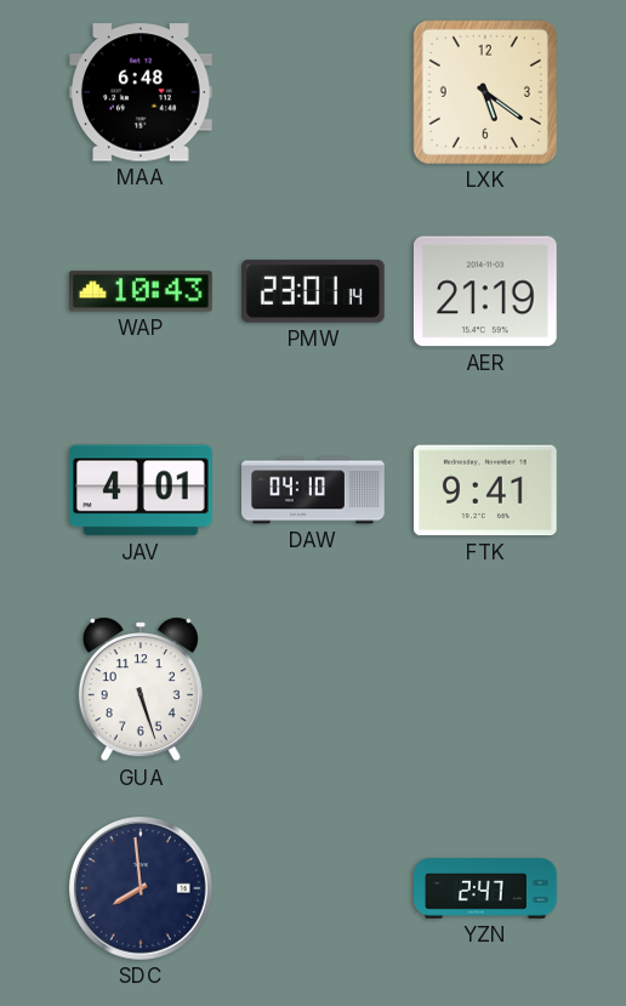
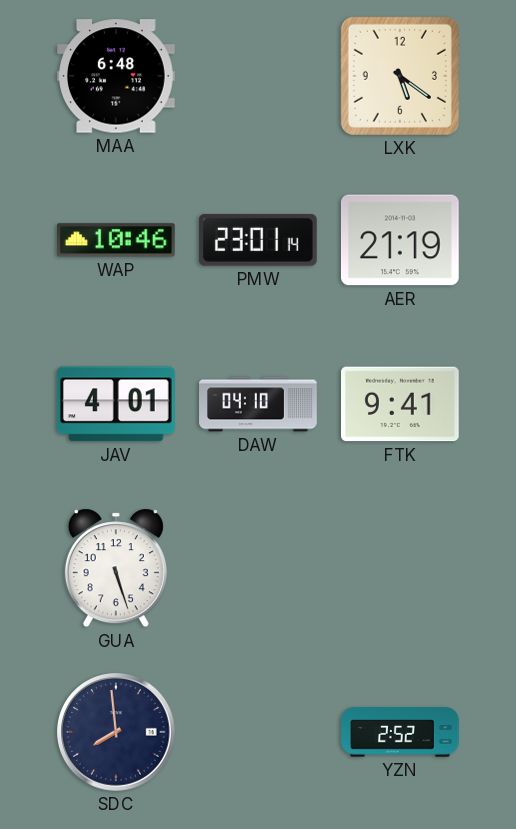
WAP: 10:43 -> 10:46 (117, 240)
YZN: 2:47 -> 2:52 (400, 732)
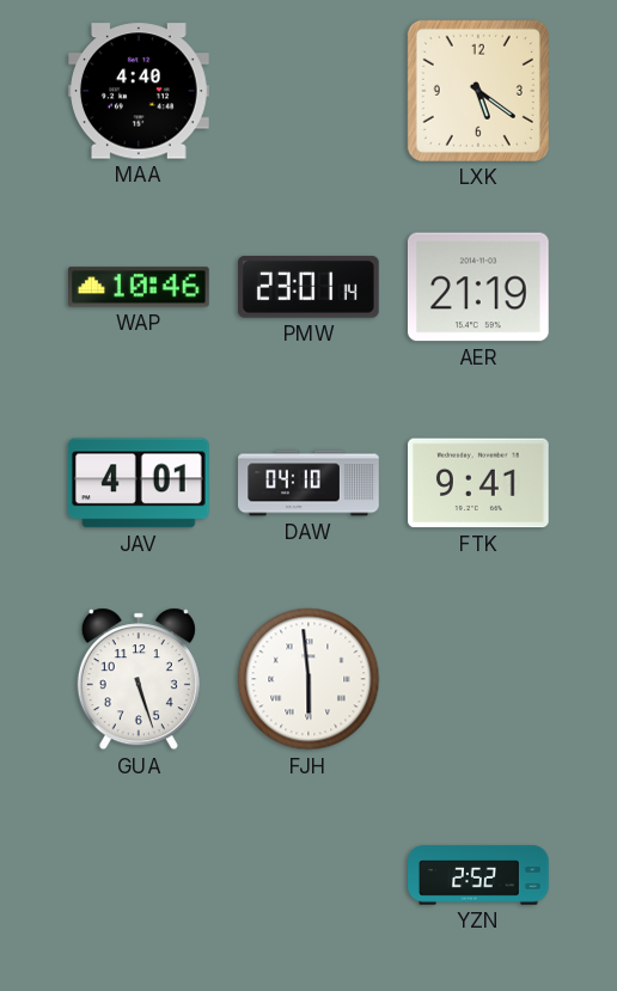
MAA: 6:48 -> 4:40 (140, 91)
FJH: none -> 5:59 (308, 679)
SDC: 7:59 -> none (117, 733)
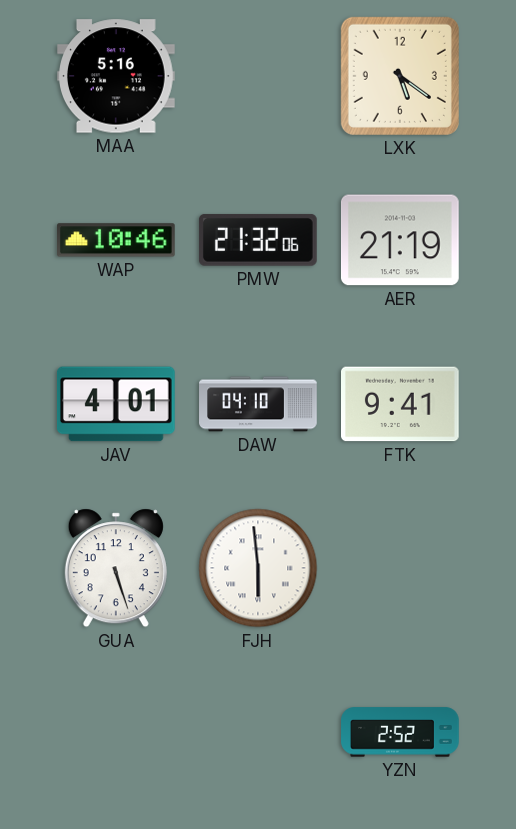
MAA: 4:40 -> 5:16 (117, 76)
PMW: 23:01 -> 21:32 (258, 240)
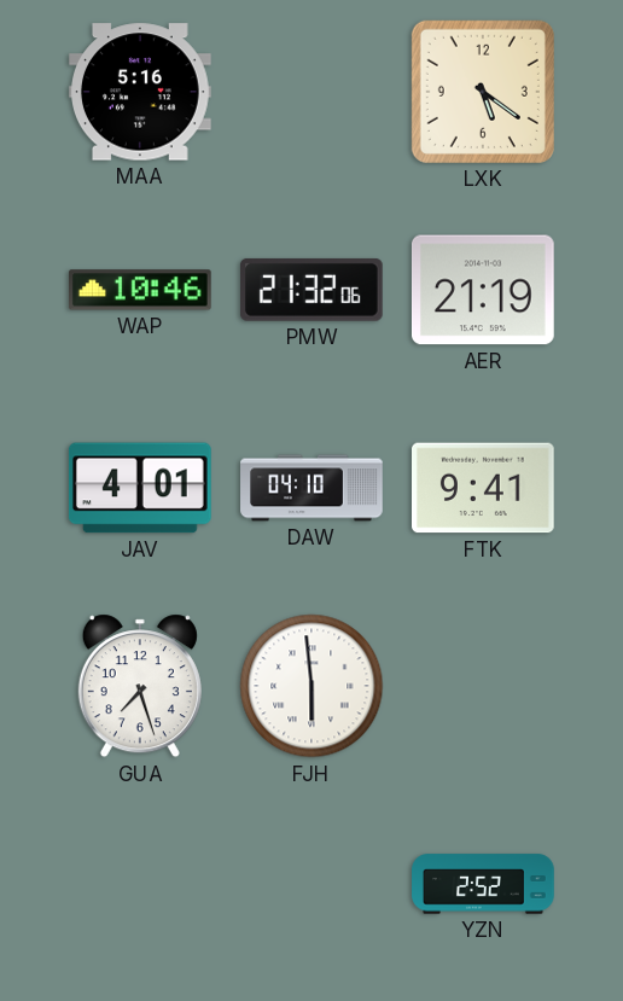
GUA: 5:27 -> 7:27 (140, 686)
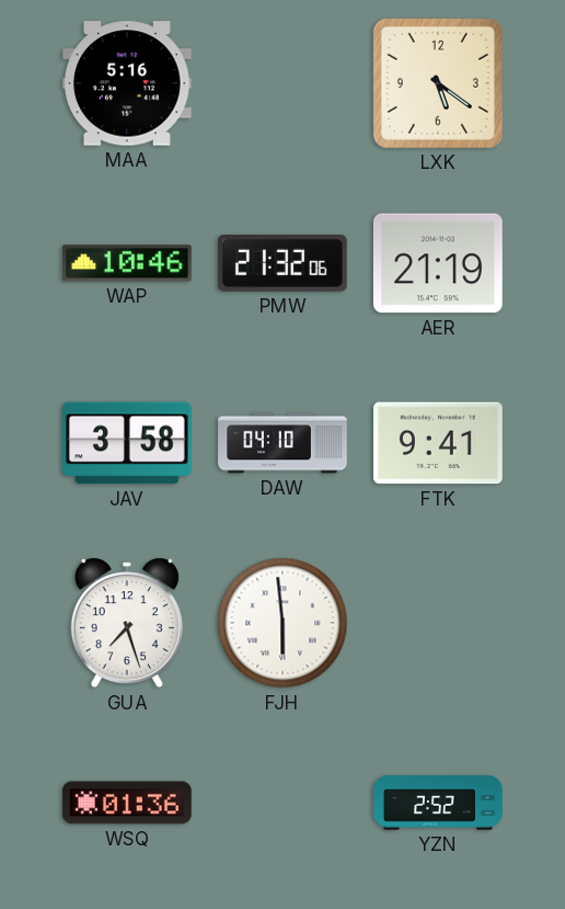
JAV: 4:01 -> 3:58 (127, 443)
WSQ: none -> 01:36 (128, 803)
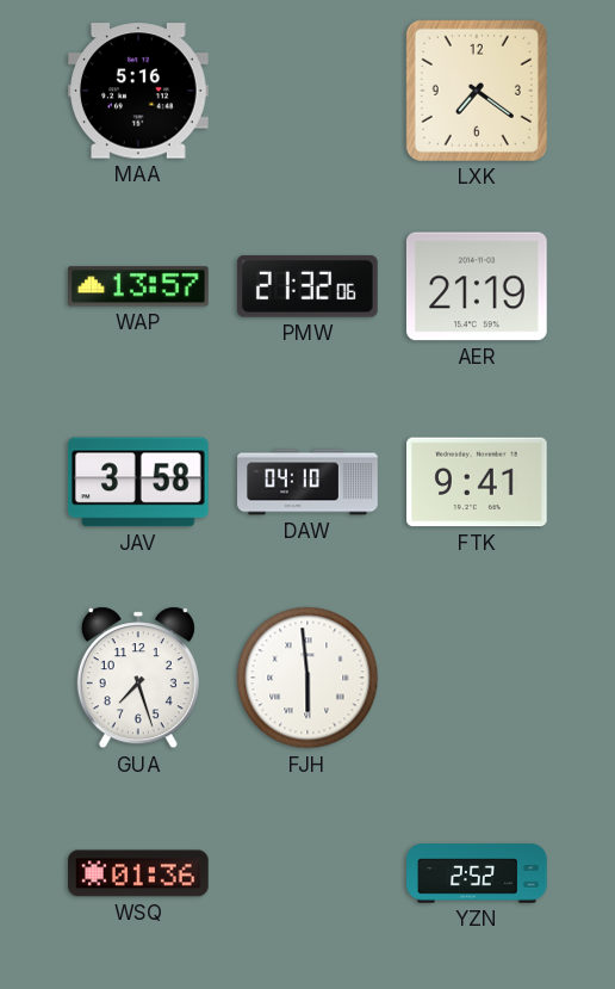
LXK: 5:21 -> 7:21 (477, 91)
WAP: 10:46 -> 13:57 (139, 286)
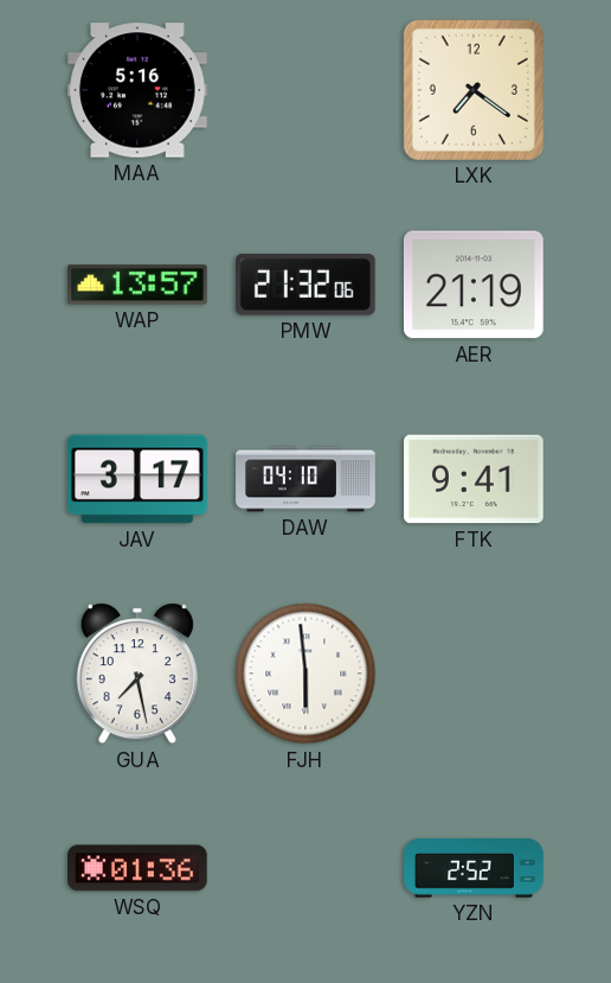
JAV: 3:58 -> 3:17 (137, 479)
GUA: 7:27 -> 7:28 (137, 674)
